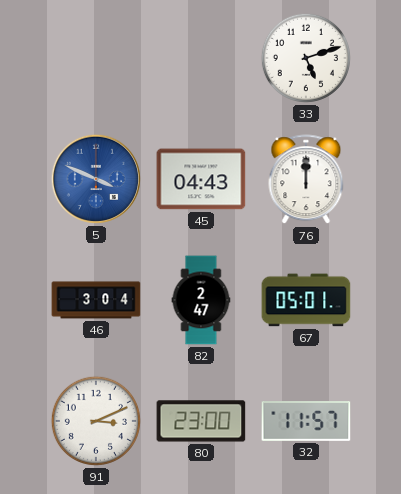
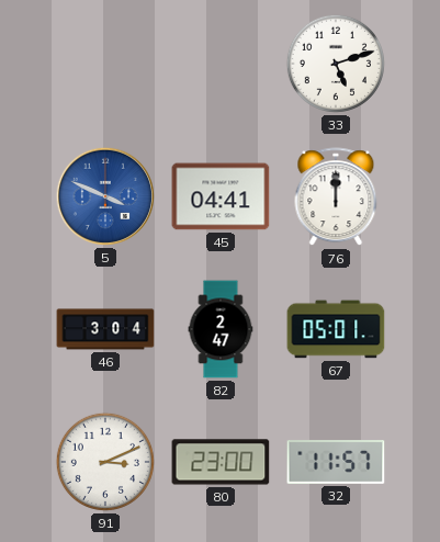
45: 04:43 -> 04:41 (221, 196)
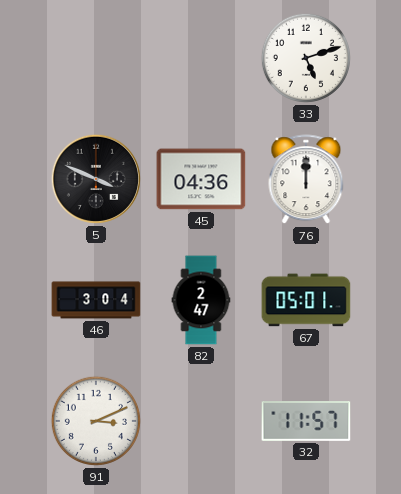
5 dial: blue -> black (96, 179)
45: 04:41 -> 04:36 (201, 179)
80: 23:00 -> none (221, 462)
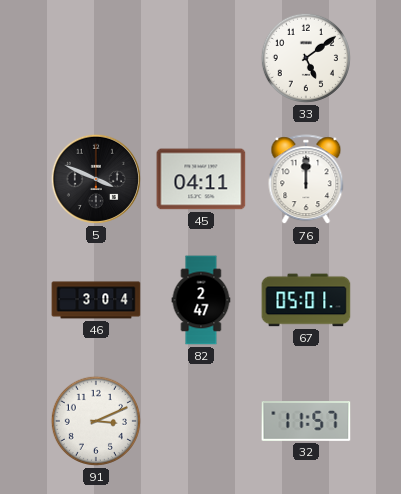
33: 5:12 -> 5:09 (306, 58)
45: 04:36 -> 04:11 (201, 179)
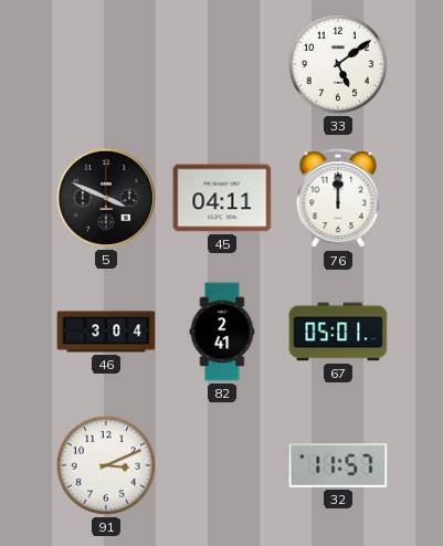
82: 2:47 -> 2:41 (222, 332)
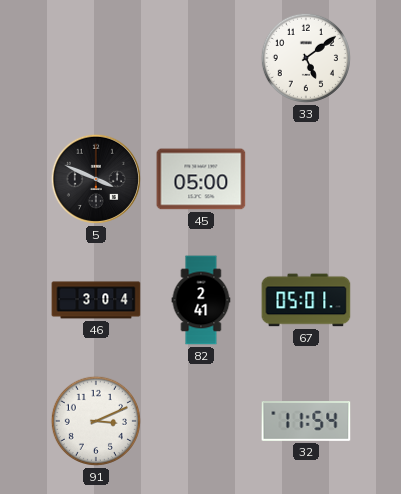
45: 04:11 -> 05:00 (201, 179)
76: 12:00 -> none (338, 199)
32: 11:57 -> 11:54 (306, 422)
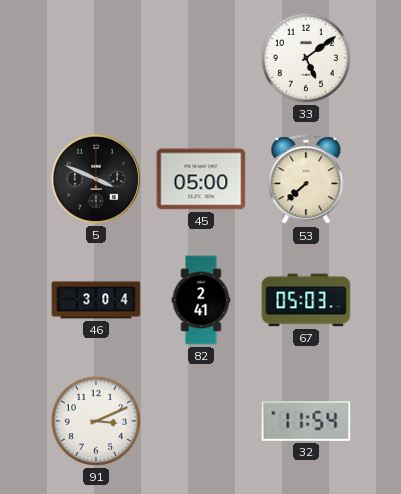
53: none -> 7:38 (306, 180)
67: 05:01 -> 05:03 (306, 300)
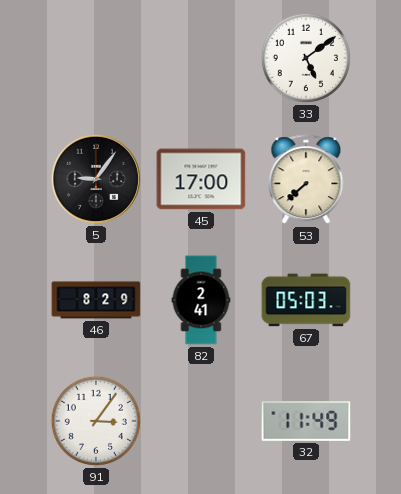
5: 3:49 -> 9:06 (96, 179)
45: 05:00 -> 17:00 (201, 179)
46: 3:04 -> 8:29 (96, 300)
91: 3:11 -> 3:06 (96, 421)
32: 11:54 -> 11:49 (306, 422)
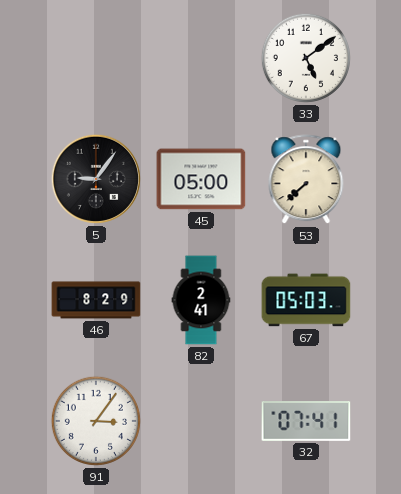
45: 17:00 -> 05:00 (201, 179)
32: 11:49 -> 07:41 (306, 422)
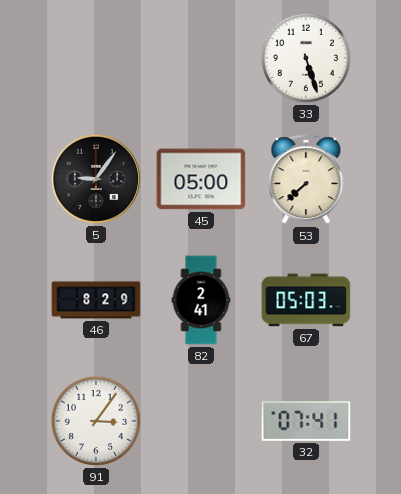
33: 5:09 -> 5:27 (306, 58)
